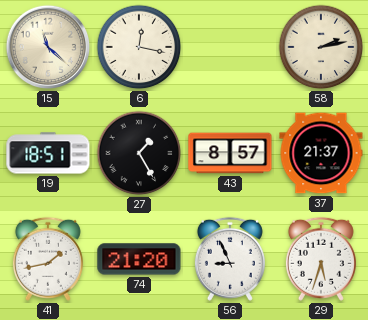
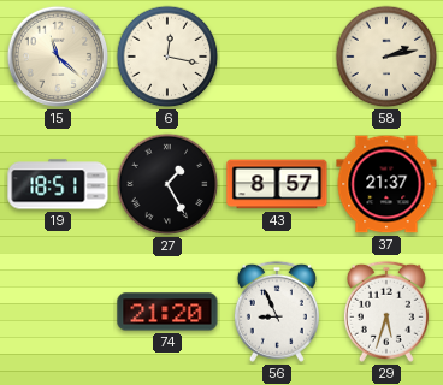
41: 1:43 -> none (48, 259)
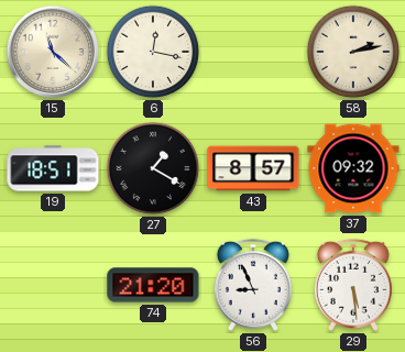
27: 1:25 -> 1:20 (153, 168)
37: 21:37 -> 09:32 (353, 168)
29: 5:33 -> 5:29 (353, 285)
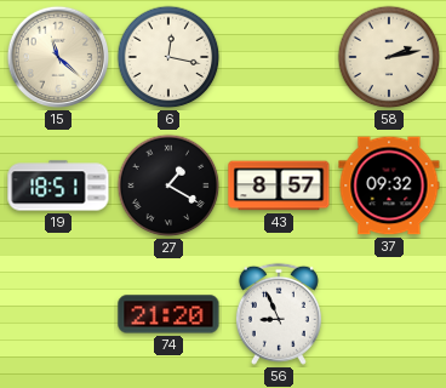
29: 5:29 -> none (353, 285)
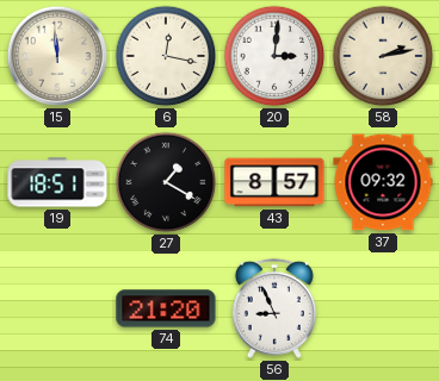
15: 11:22 -> 11:59 (57, 56)
20: none -> 3:01 (274, 56)
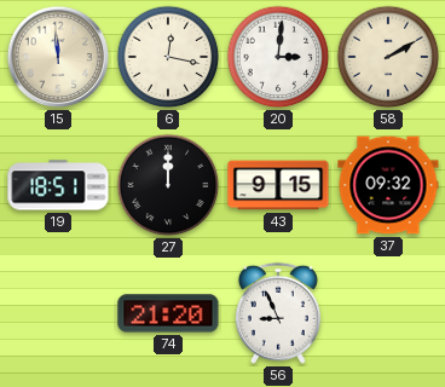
58: 2:13 -> 2:10 (388, 57)
27: 1:20 -> 12:00 (168, 185)
43: 8:57 -> 9:15 (278, 185)
